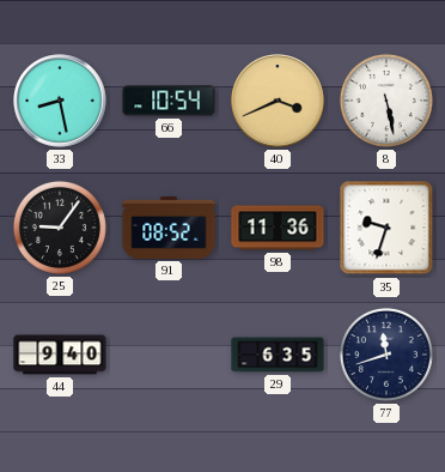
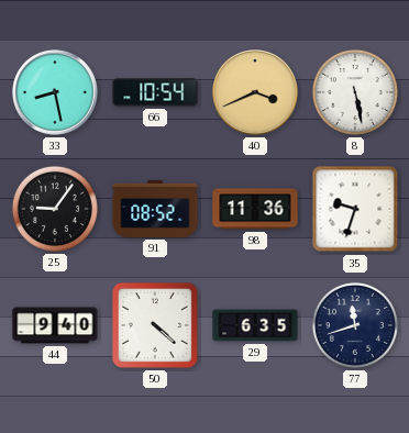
50: none -> 4:22 (155, 325)
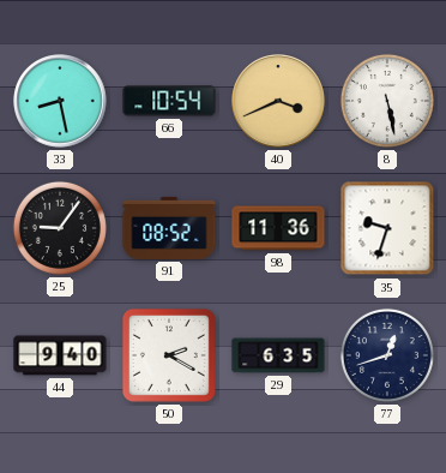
50: 4:22 -> 2:20 (169, 355)
77: 11:42 -> 12:42 (387, 355)
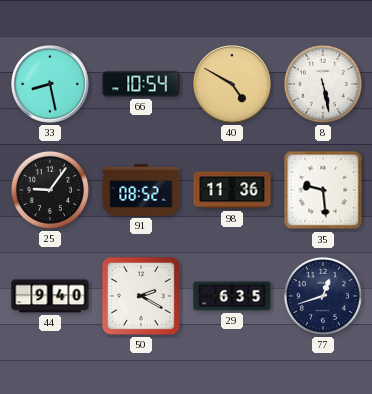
40: 3:41 -> 4:50 (232, 84)
35: 9:33 -> 9:29 (323, 190)
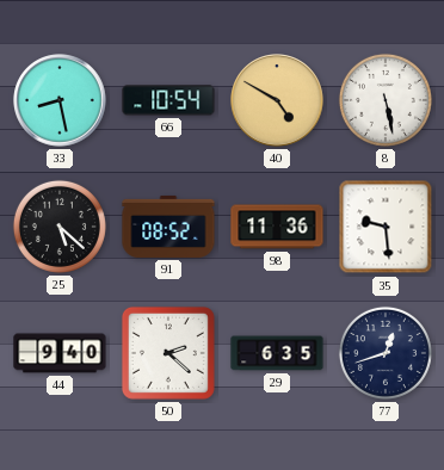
25: 9:06 -> 5:22 (60, 227)
50: 2:20 -> 2:22 (168, 353)
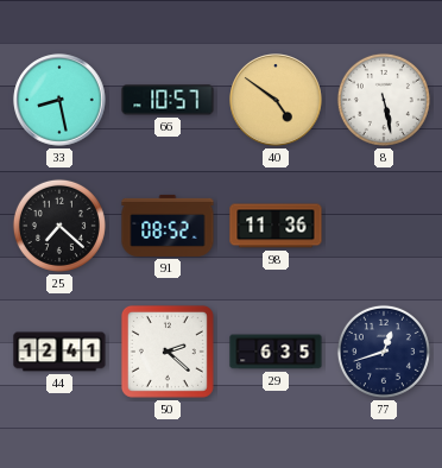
66: 10:54 -> 10:57 (168, 100)
40: 4:50 -> 4:51 (276, 100)
25: 5:22 -> 7:22 (59, 226)
35: 9:29 -> none (386, 227)
44: 9:40 -> 12:41 (59, 352)
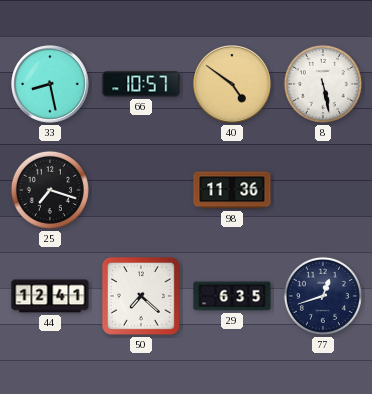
25: 7:22 -> 7:18 (50, 190)
91: 08:52 -> none (168, 226)
50: 2:22 -> 7:22 (141, 296)
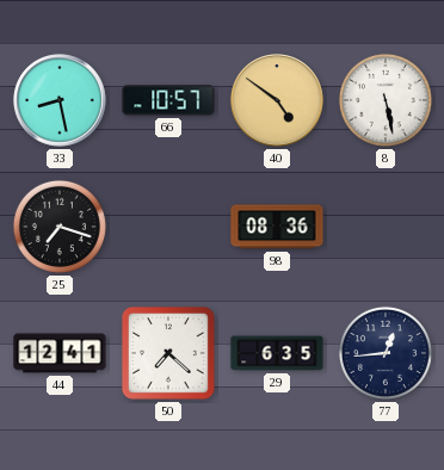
98: 11:36 -> 08:36 (277, 227)
77: 12:42 -> 12:44 (386, 353)
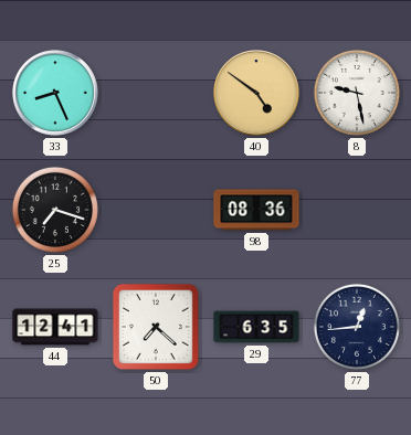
33: 8:28 -> 8:26 (55, 93)
66: 10:57 -> none (168, 100)
8: 5:28 -> 9:28 (357, 93)
